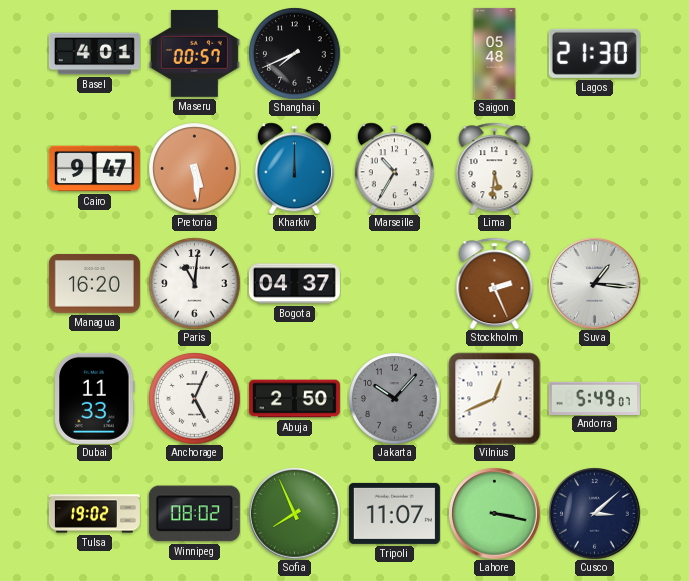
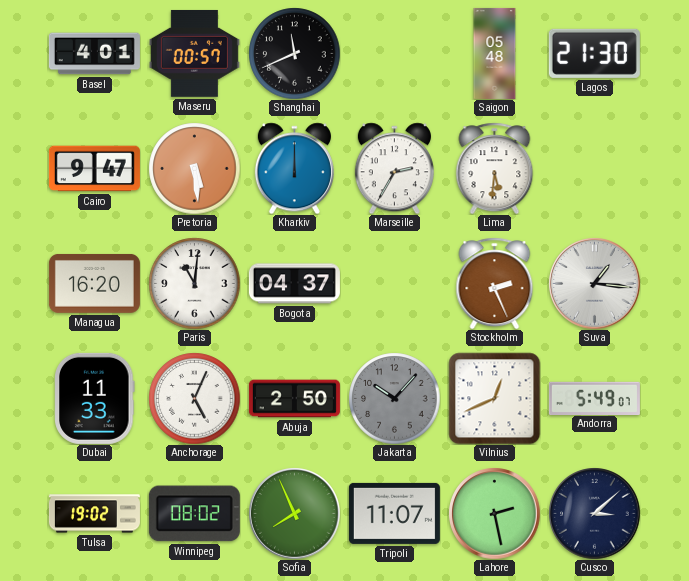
Shanghai: 7:41 -> 11:41 (294, 53)
Marseille: 10:35 -> 2:35 (394, 168)
Lahore: 3:17 -> 2:28 (494, 513)
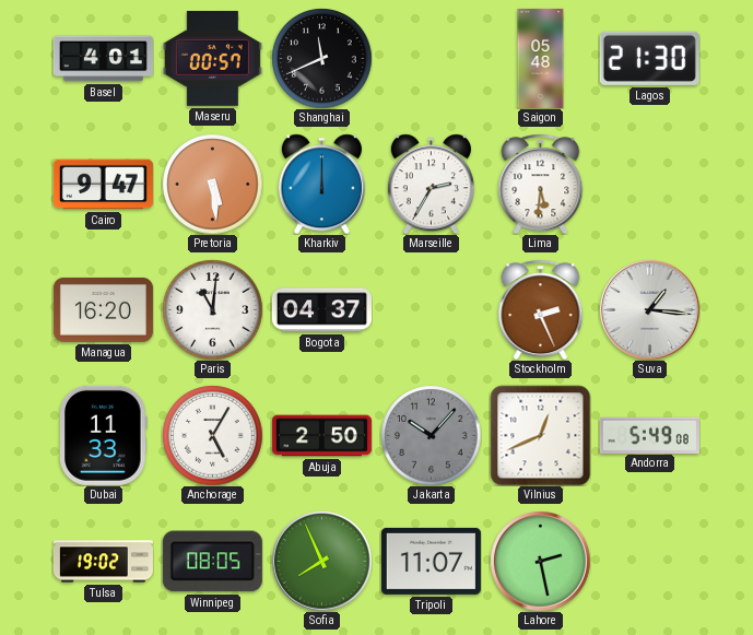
Anchorage: 5:04 -> 5:05 (212, 435)
Andorra: 5:49:07 -> 5:49:08 (649, 435)
Winnipeg: 08:02 -> 08:05 (212, 562)
Cusco: 3:08 -> none (594, 513)
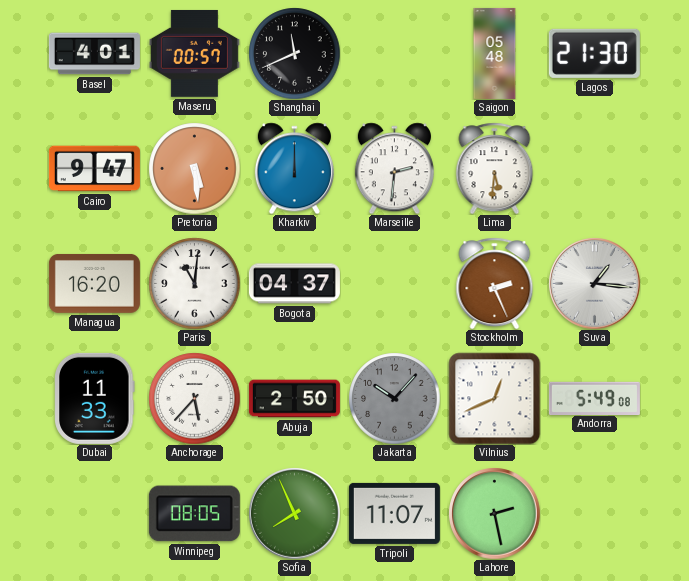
Marseille: 2:35 -> 2:31 (394, 168)
Anchorage: 5:05 -> 5:37 (194, 398)
Tulsa: 19:02 -> none (103, 562)
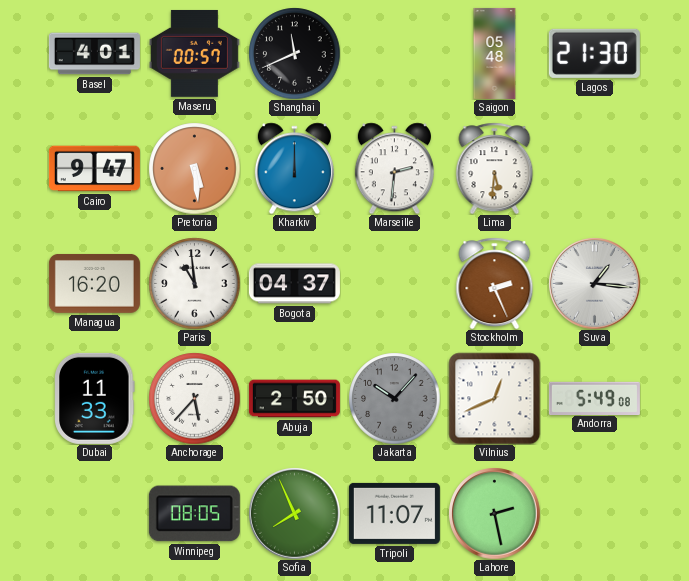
Paris: 11:01 -> 10:59 (194, 283)
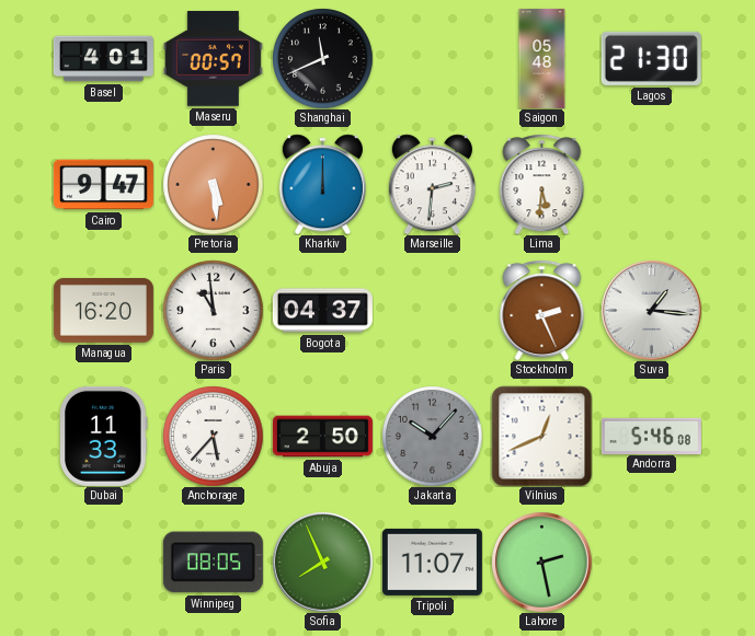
Andorra: 5:49 -> 5:46 (651, 436)
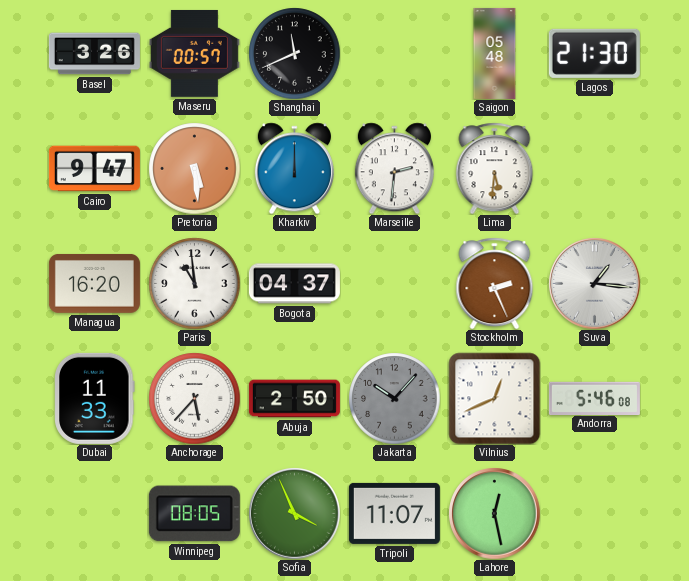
Basel: 4:01 -> 3:26 (94, 54)
Sofia: 7:56 -> 3:56 (294, 513)
Lahore: 2:28 -> 12:28 (494, 513)
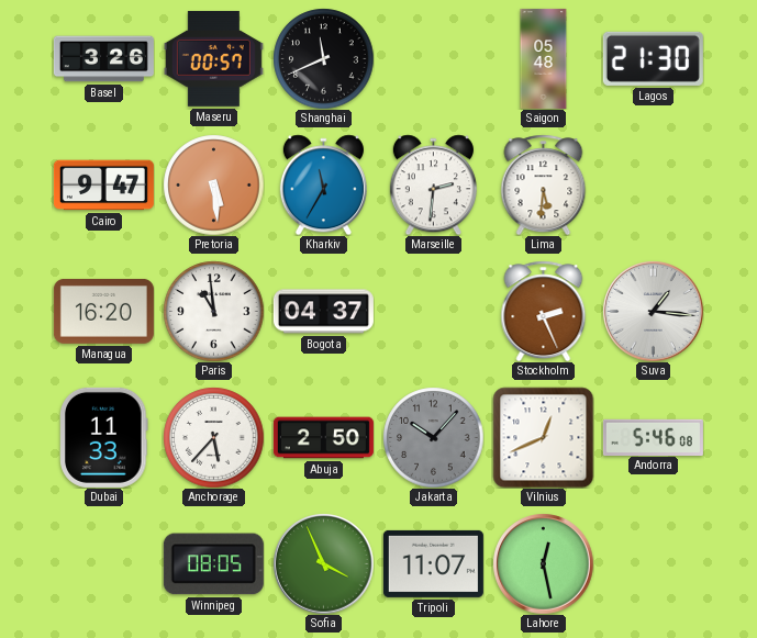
Kharkiv: 12:00 -> 11:35 (323, 184)
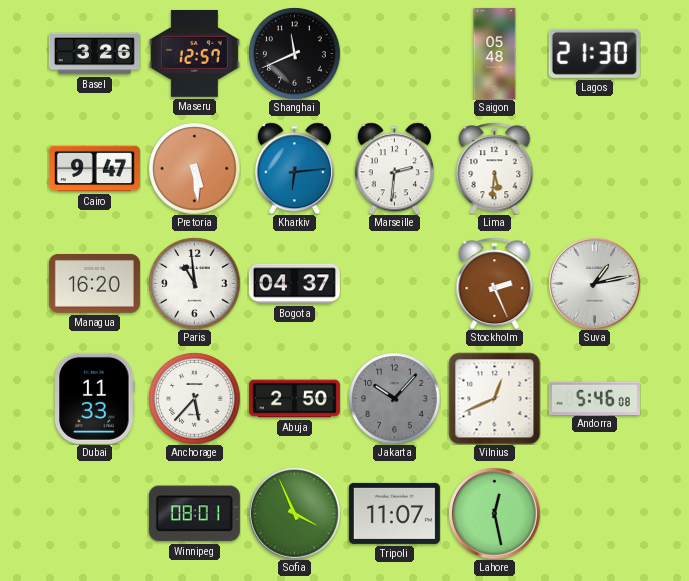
Maseru: 00:57 -> 12:57 (194, 53)
Kharkiv: 11:35 -> 6:14 (294, 168)
Suva: 1:16 -> 1:13 (594, 283)
Winnipeg: 08:05 -> 08:01 (194, 514)
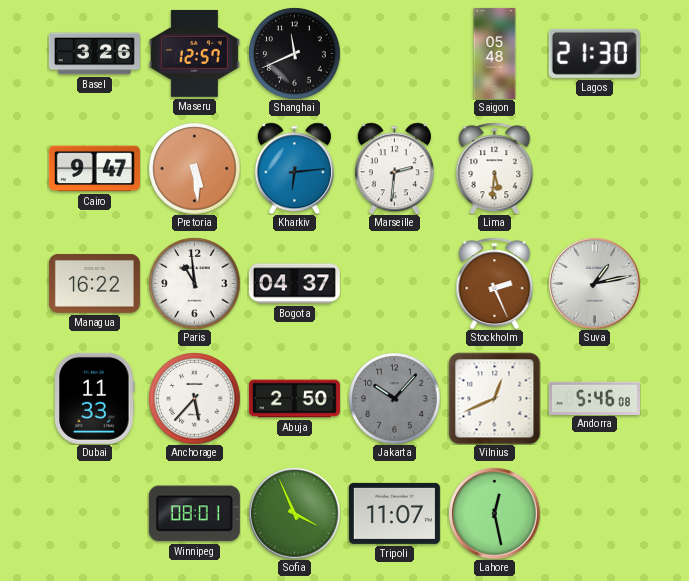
Managua: 16:20 -> 16:22 (94, 283)
